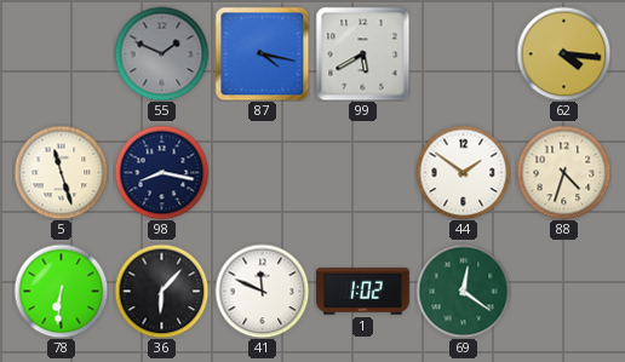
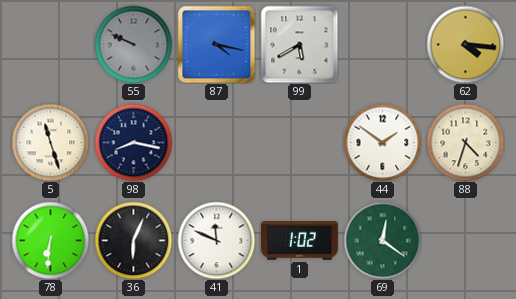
55: 1:49 -> 9:49 (133, 44)
36: 6:07 -> 6:04 (133, 240)
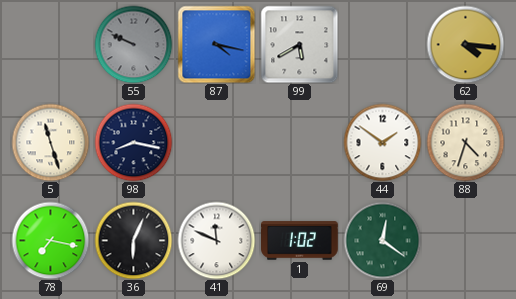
78: 6:31 -> 7:17 (50, 240)
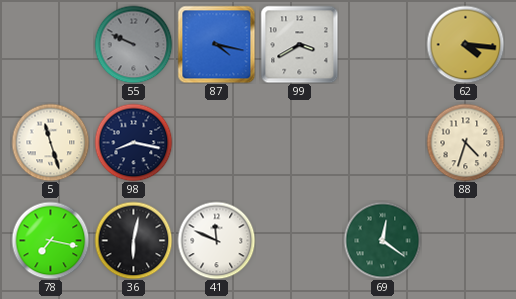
99: 5:40 -> 3:40 (299, 44)
44: 1:51 -> none (382, 142)
36: 6:04 -> 6:02 (133, 240)
1: 1:02 -> none (300, 241)
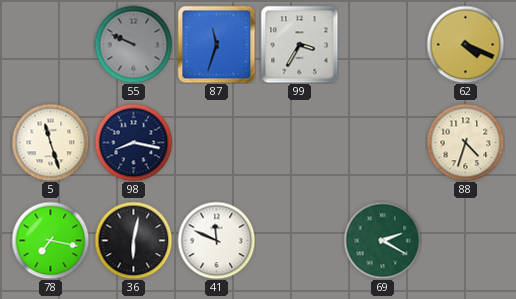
87: 4:17 -> 11:33 (216, 44)
99: 3:40 -> 3:35 (299, 44)
62: 4:16 -> 4:19 (465, 44)
69: 12:21 -> 2:20 (382, 240)
